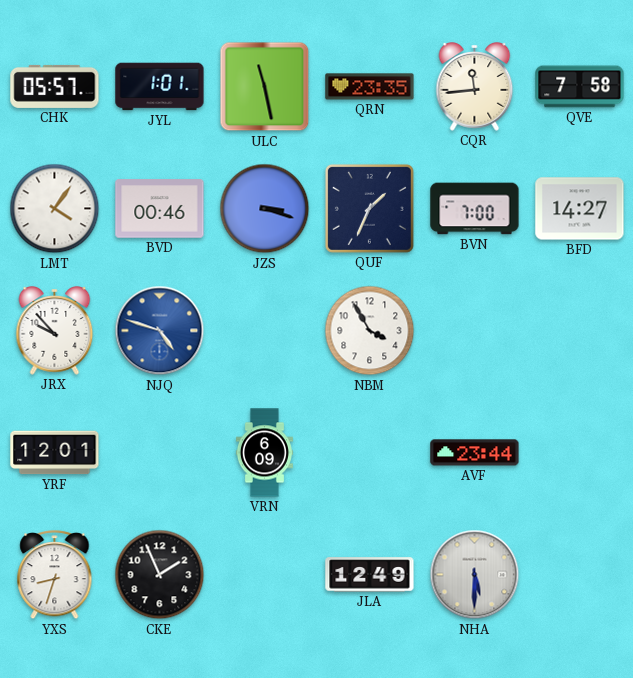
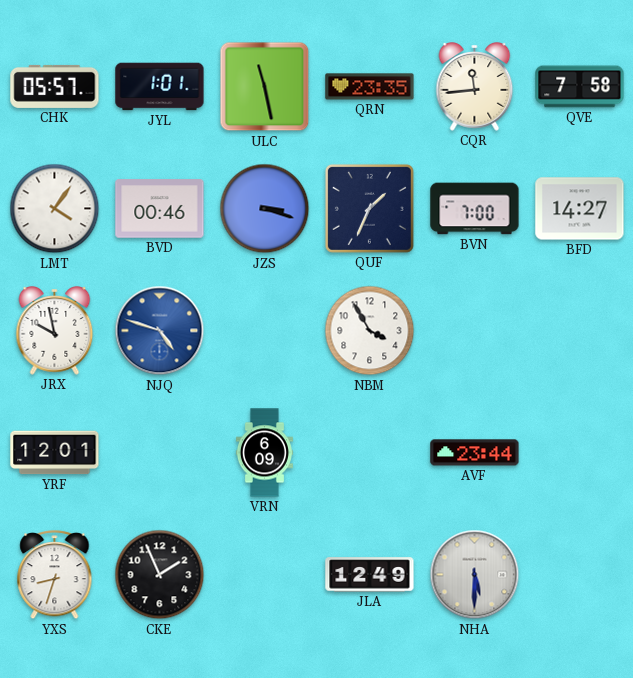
JRX: 9:53 -> 9:58 (55, 331)
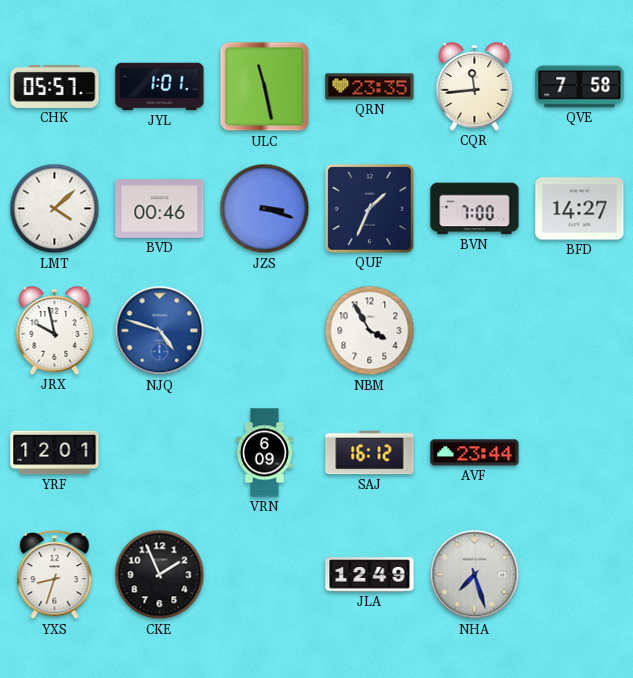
LMT: 4:06 -> 4:08 (55, 209)
SAJ: none -> 16:12 (370, 453)
NHA: 5:30 -> 7:27 (475, 575)
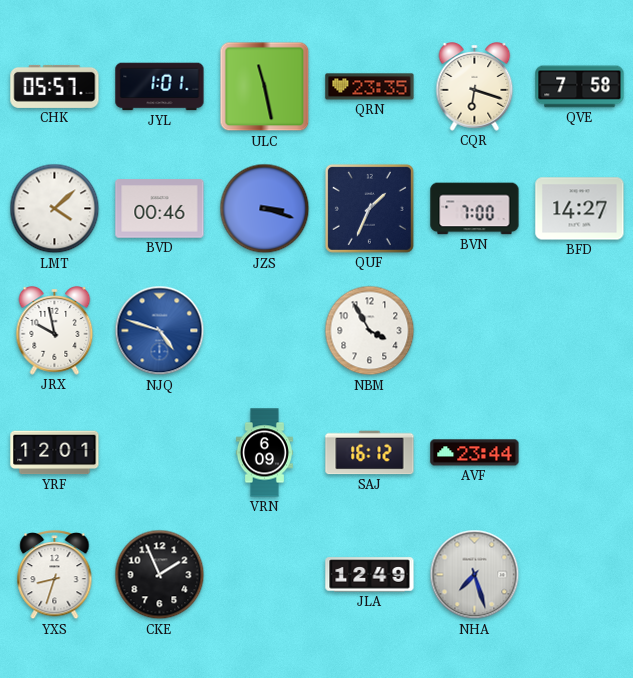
CQR: 11:44 -> 6:18 (475, 87)
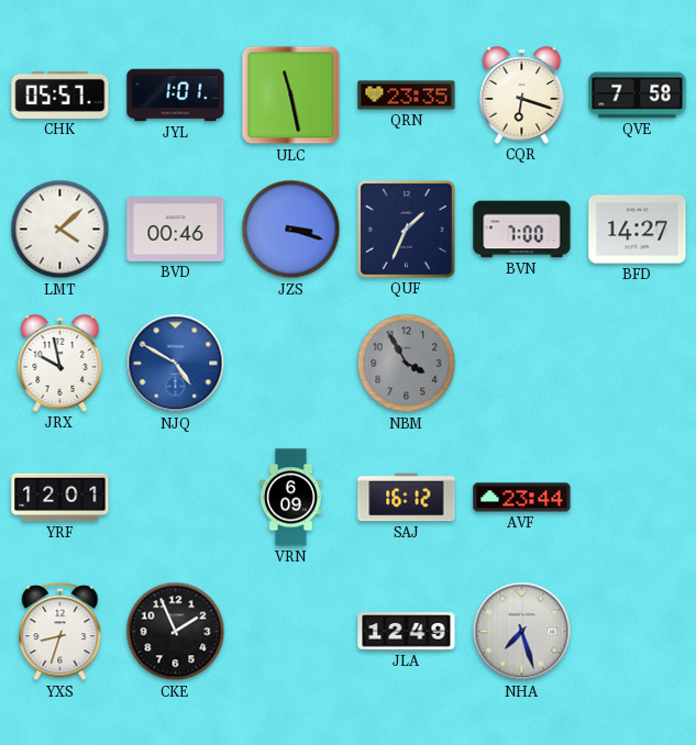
NJQ: 4:48 -> 4:50 (176, 364)
NBM dial: white -> grey (407, 364)
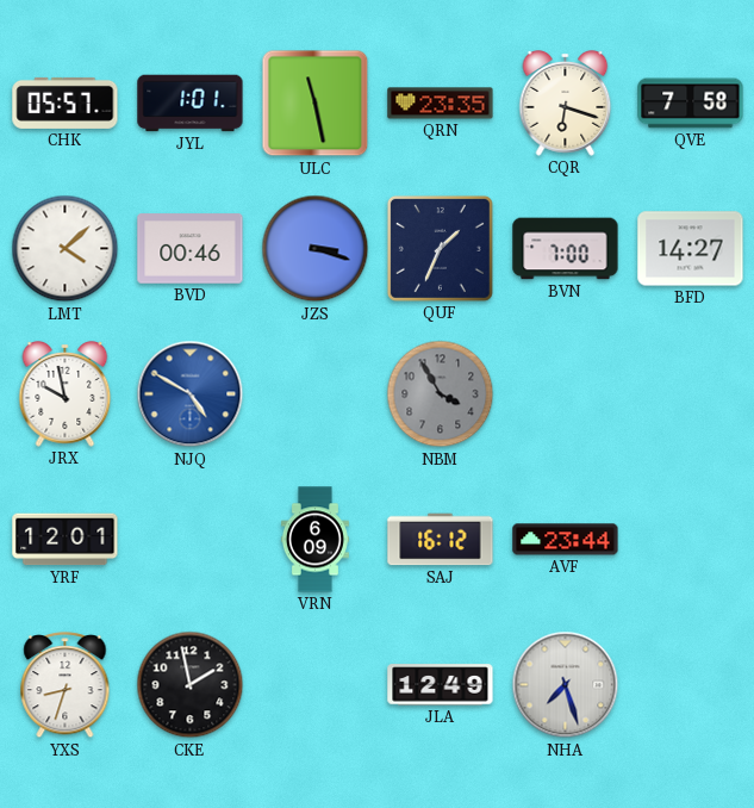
CKE: 1:56 -> 1:58 (191, 685)
